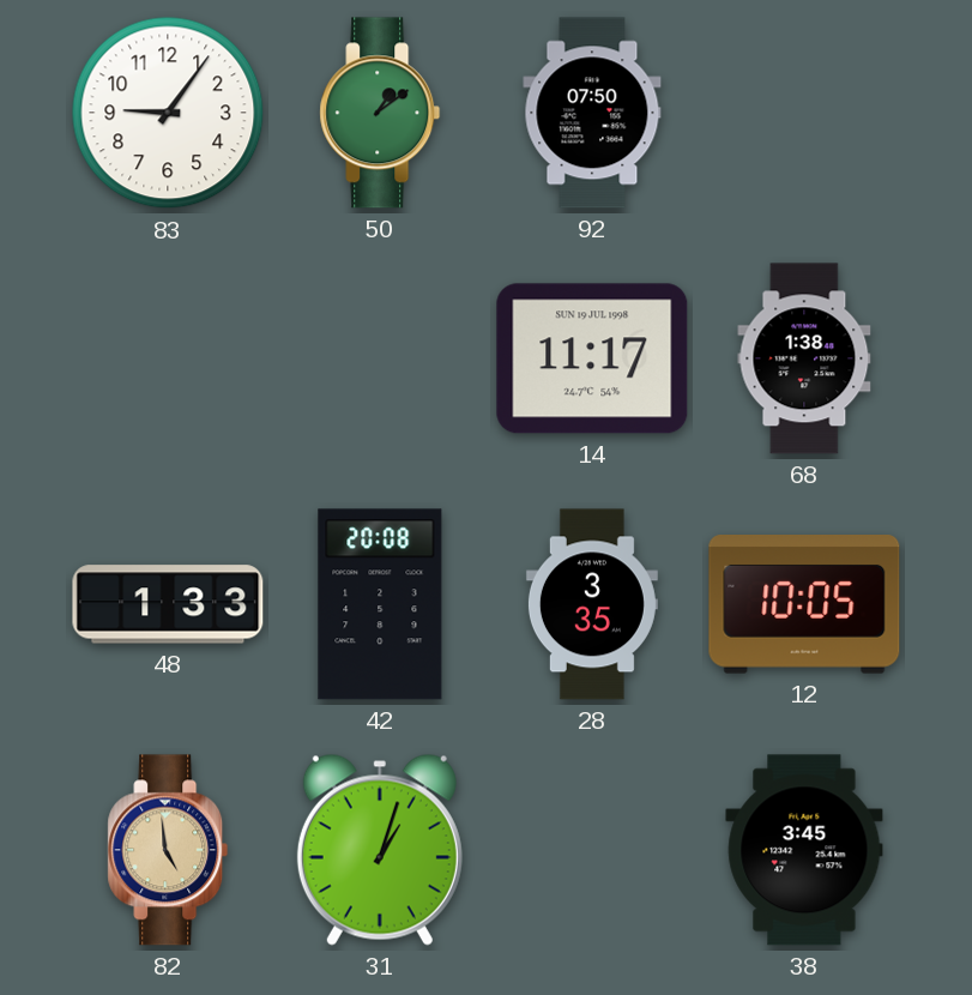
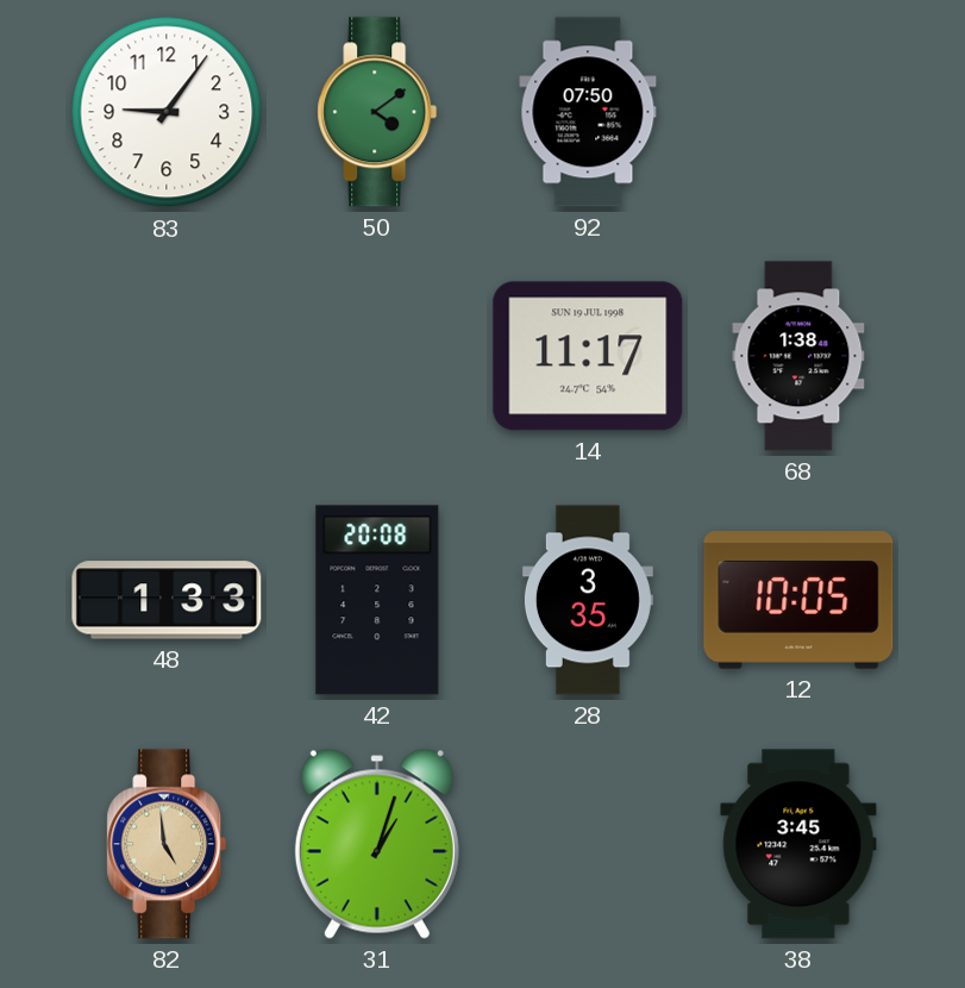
50: 1:09 -> 4:09 (377, 112)
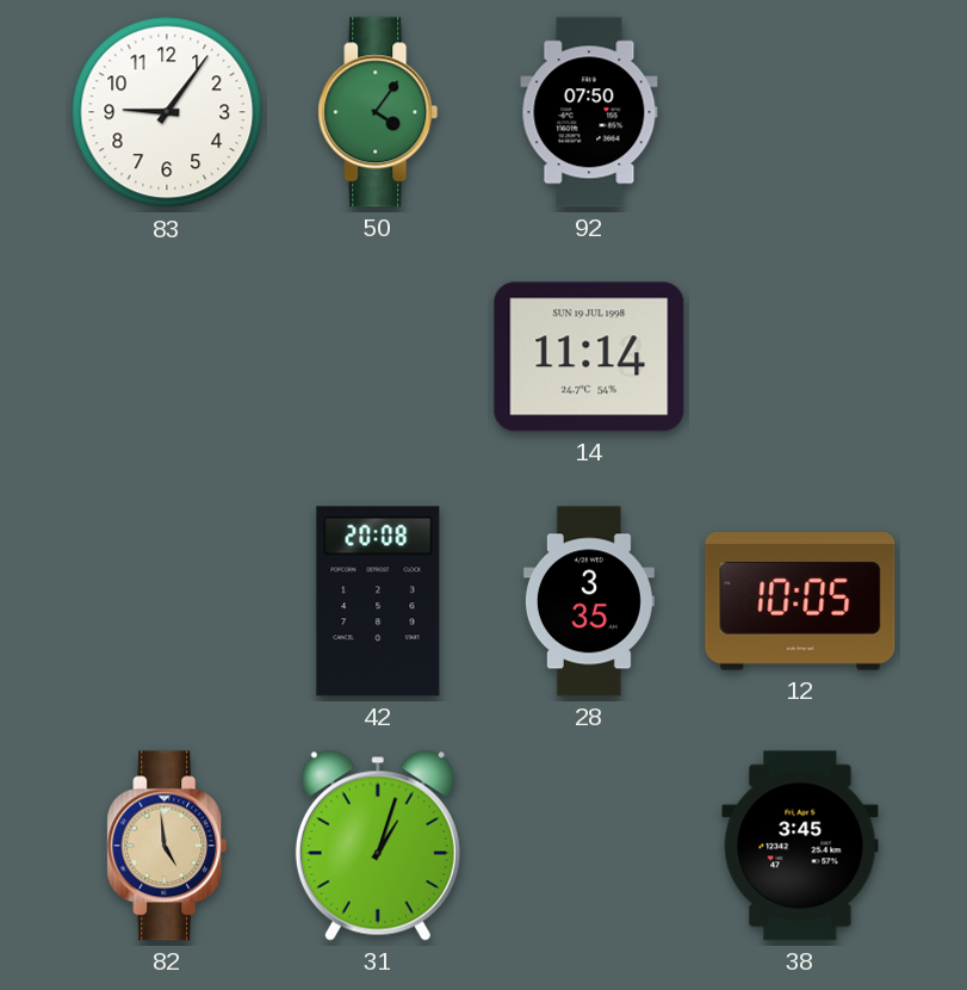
50: 4:09 -> 4:06 (378, 112)
14: 11:17 -> 11:14 (589, 357)
68: 1:38 -> none (798, 356)
48: 1:33 -> none (167, 600)
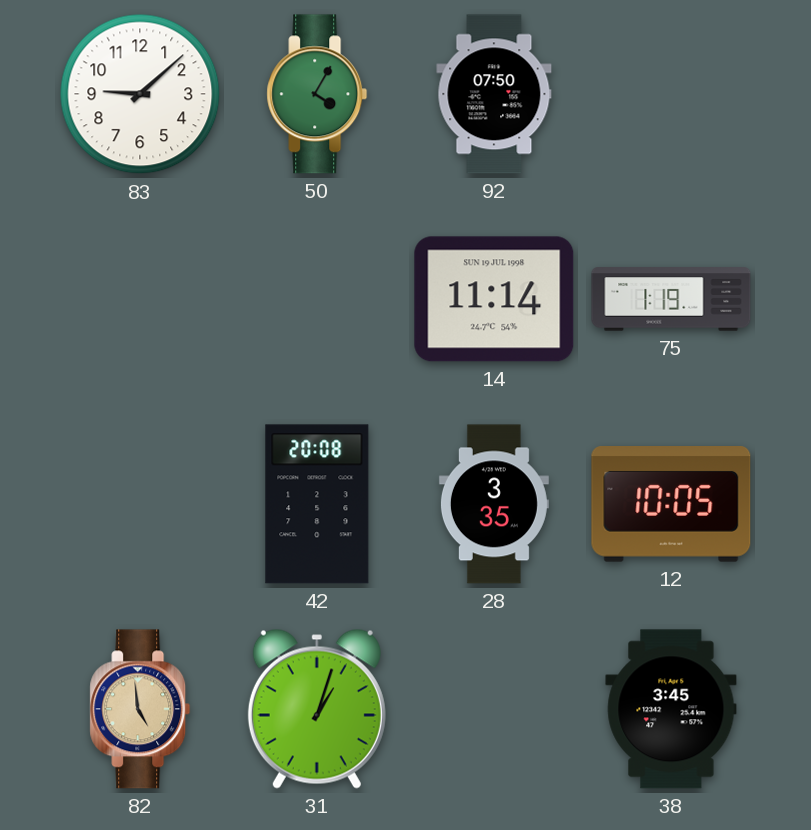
83: 9:06 -> 9:08 (140, 94)
50: 4:06 -> 4:05 (317, 94)
75: none -> 1:19 (671, 299)
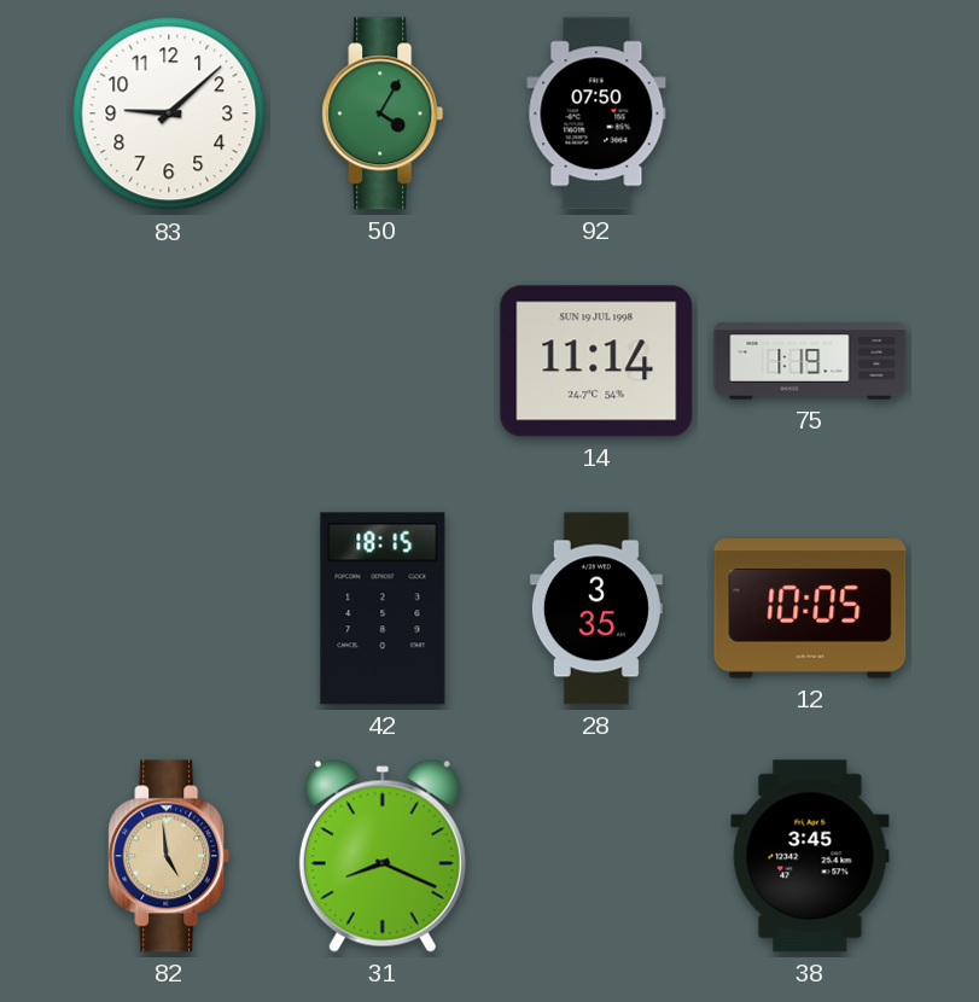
42: 20:08 -> 18:15 (383, 608)
31: 1:03 -> 8:19 (383, 856)
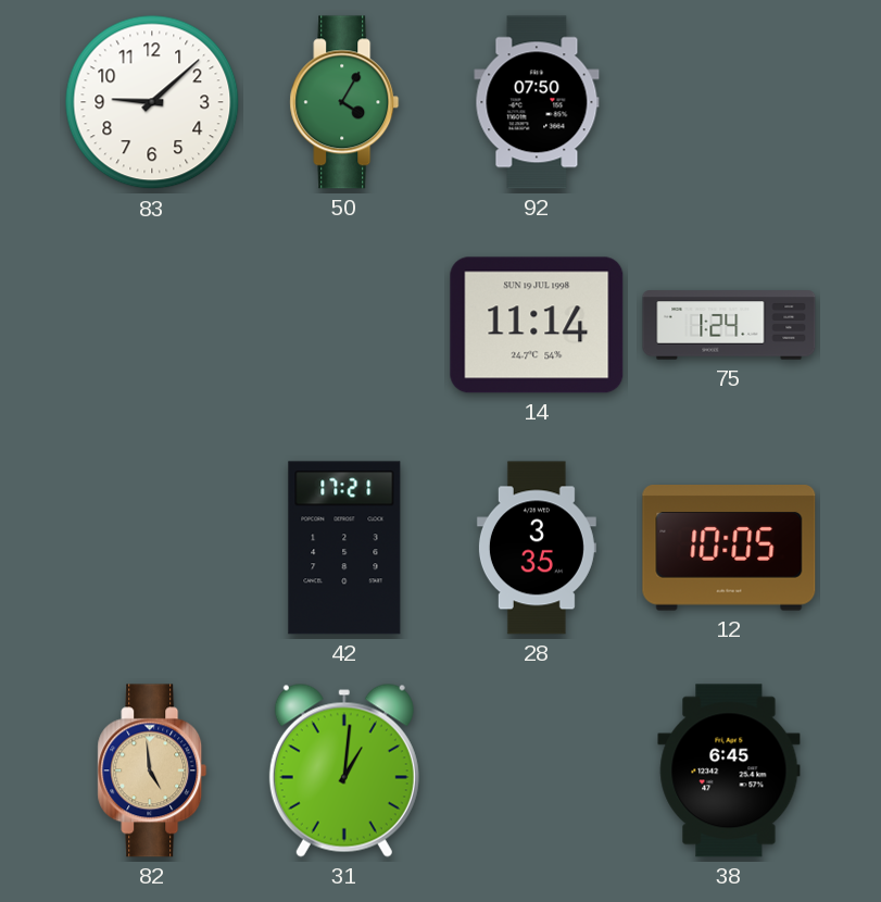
75: 1:19 -> 1:24 (729, 325)
42: 18:15 -> 17:21 (344, 548)
31: 8:19 -> 1:01 (344, 771)
38: 3:45 -> 6:45 (729, 771)
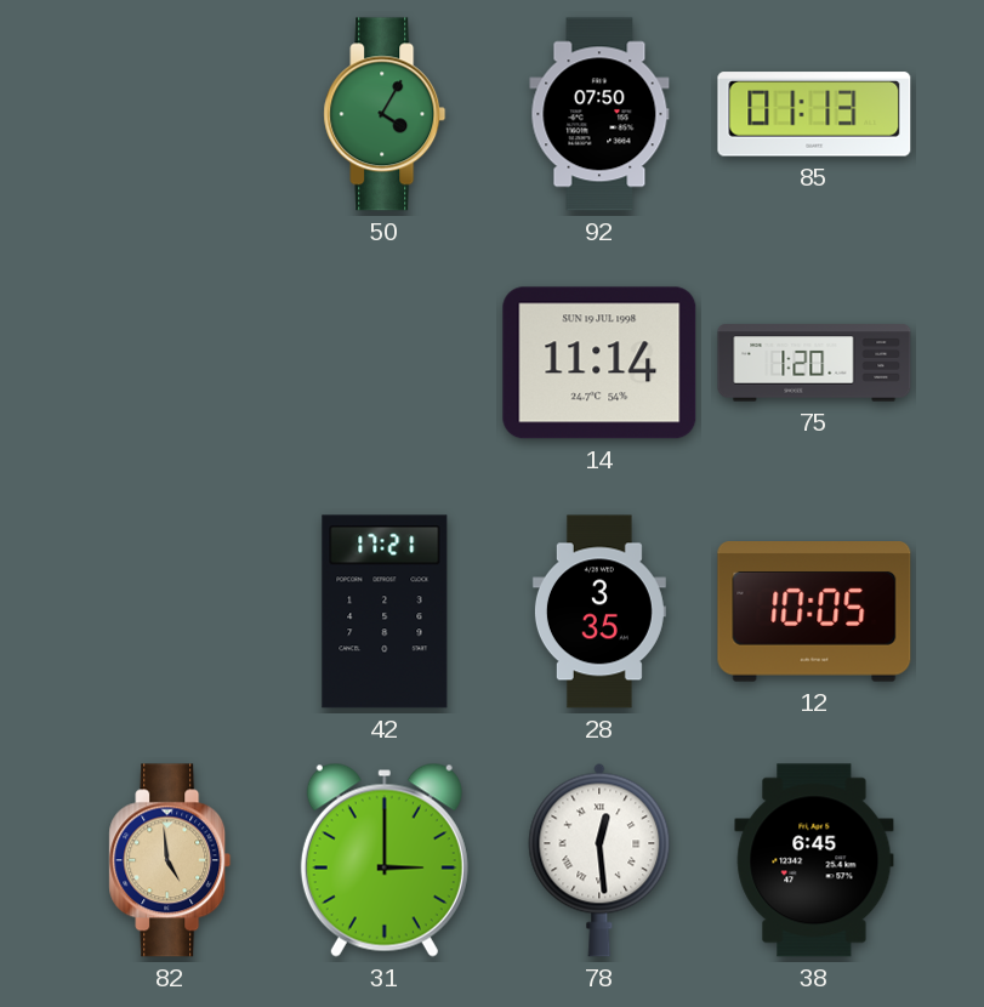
83: 9:08 -> none (152, 102)
85: none -> 01:13 (814, 114)
75: 1:24 -> 1:20 (814, 363)
31: 1:01 -> 3:00 (385, 860)
78: none -> 12:29 (599, 860)
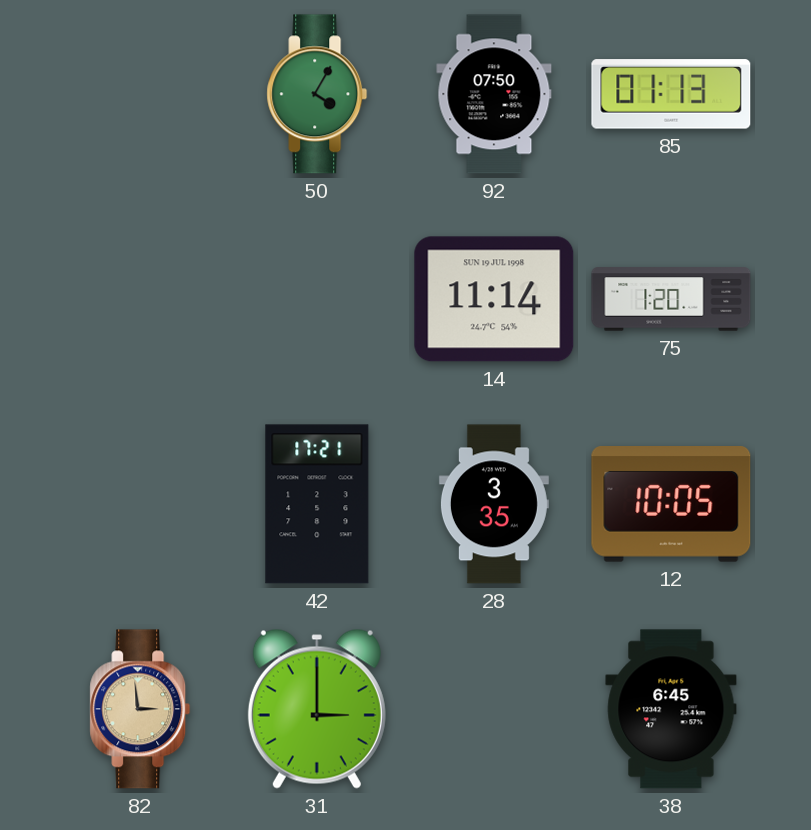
82: 4:59 -> 2:59 (140, 709)
78: 12:29 -> none (599, 860)
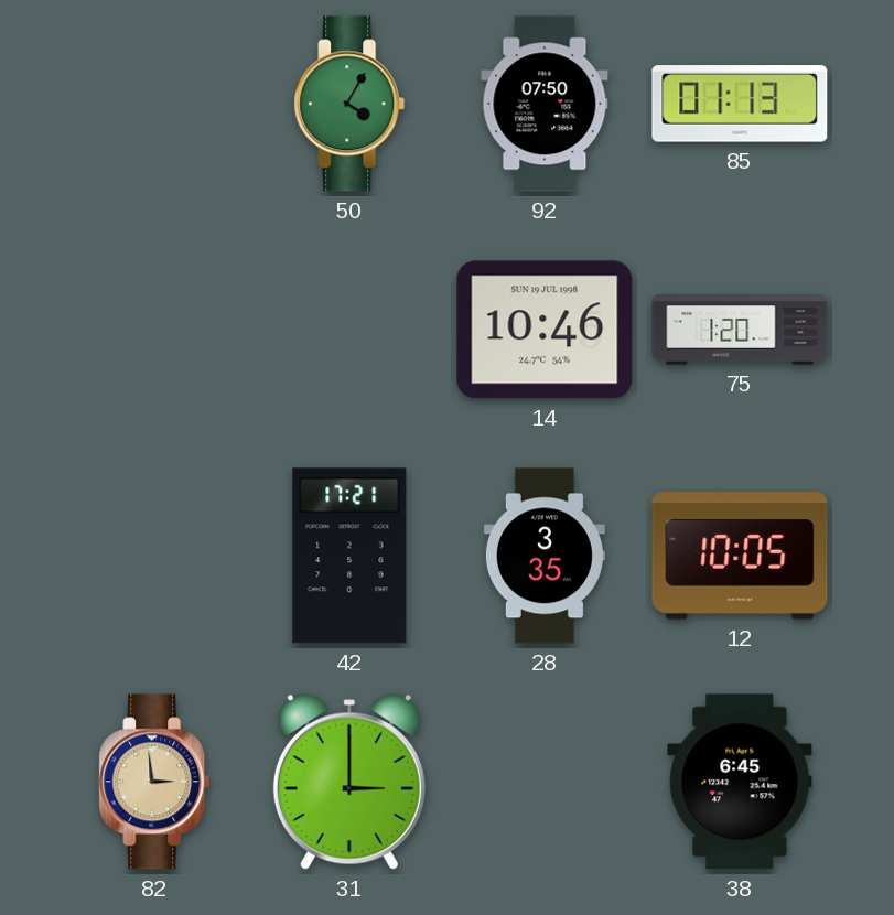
14: 11:14 -> 10:46 (545, 330)
